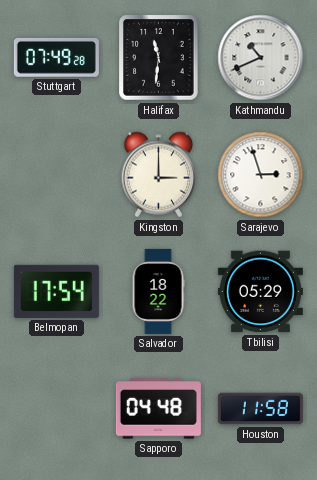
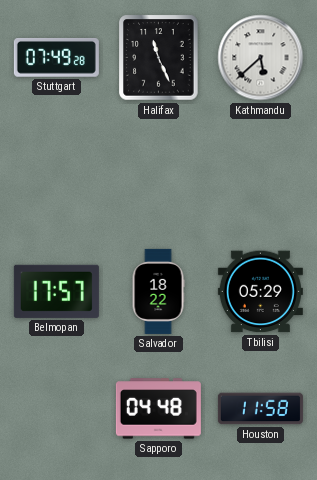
Halifax: 11:31 -> 11:26 (159, 58)
Kathmandu: 10:41 -> 5:38 (261, 58)
Kingston: 3:00 -> none (158, 175)
Sarajevo: 2:57 -> none (261, 175)
Belmopan: 17:54 -> 17:57 (56, 291)
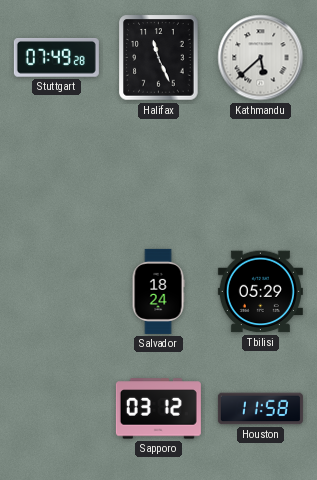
Belmopan: 17:57 -> none (56, 291)
Salvador: 18:22 -> 18:24 (158, 291)
Sapporo: 04:48 -> 03:12 (158, 409)
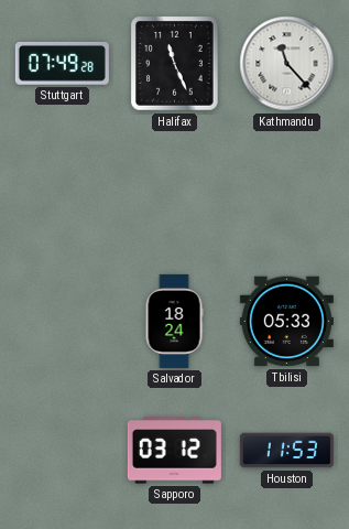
Kathmandu: 5:38 -> 11:23 (287, 64)
Tbilisi: 05:29 -> 05:33 (286, 322)
Houston: 11:58 -> 11:53 (286, 451)
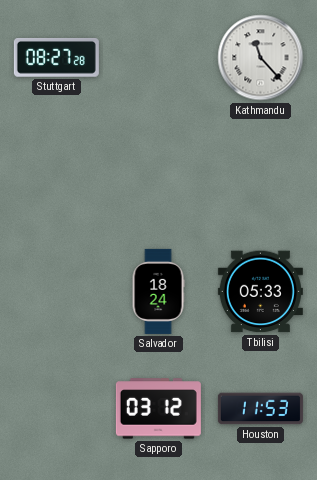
Stuttgart: 07:49 -> 08:27 (56, 58)
Halifax: 11:26 -> none (175, 64)
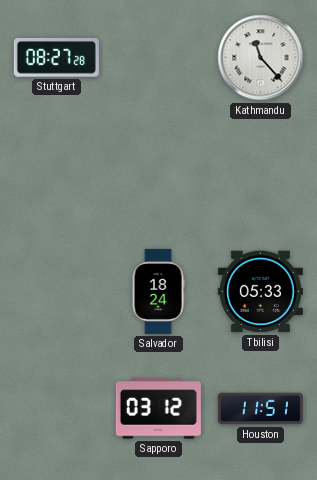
Houston: 11:53 -> 11:51 (260, 409)
